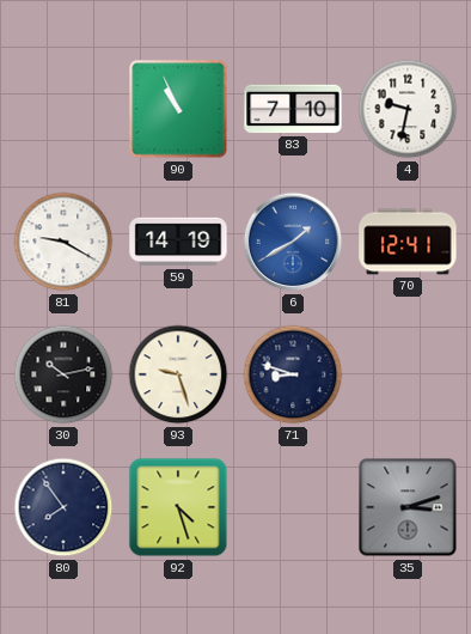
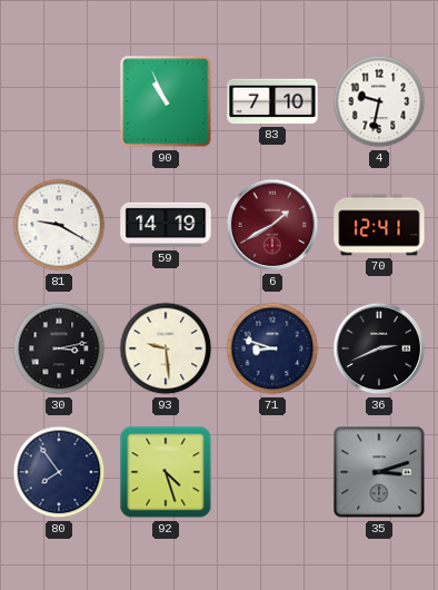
6 dial: blue -> burgundy (272, 225)
30: 10:13 -> 3:13 (59, 348)
93: 9:27 -> 9:29 (166, 348)
36: none -> 2:41 (379, 348)
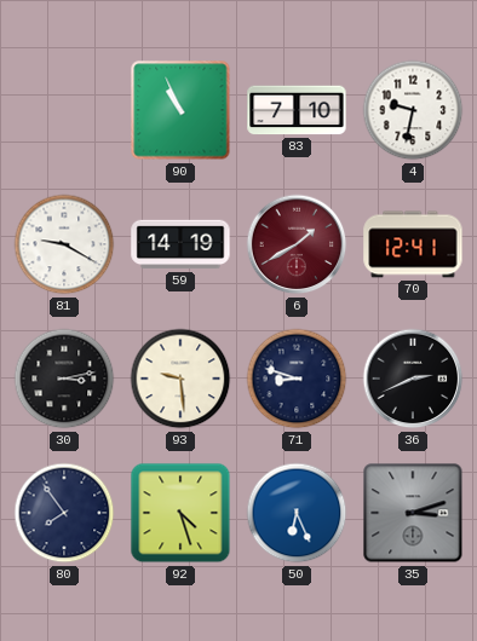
50: none -> 6:26 (297, 513)
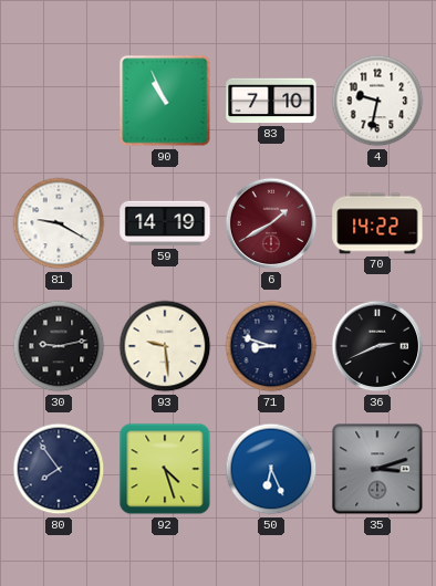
70: 12:41 -> 14:22 (377, 223)
30: 3:13 -> 9:13 (59, 346)
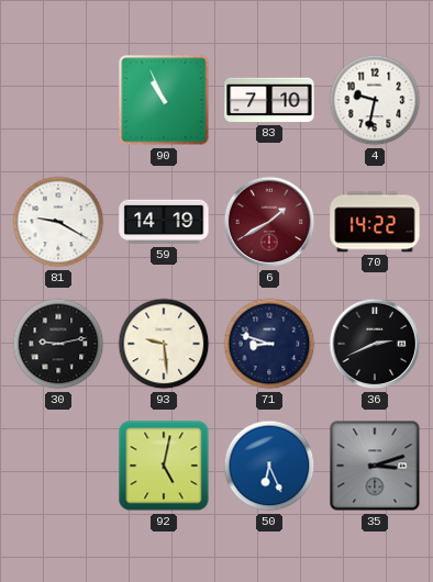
80: 7:54 -> none (59, 469)
92: 4:27 -> 5:02 (164, 466)
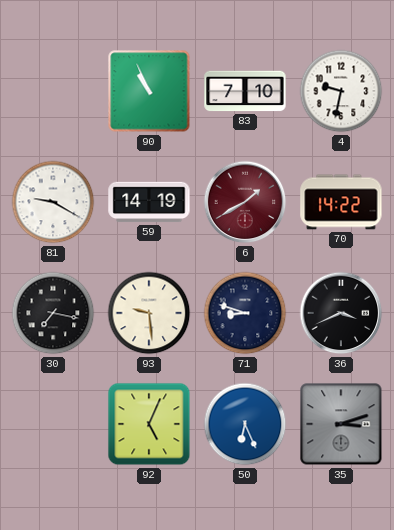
30: 9:13 -> 7:17 (53, 313)
36: 2:41 -> 3:41 (341, 313)
92: 5:02 -> 5:04 (149, 424)
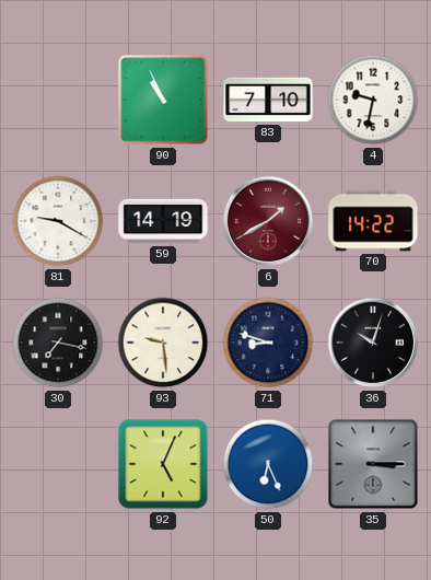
36: 3:41 -> 10:03 (373, 343)
35: 3:12 -> 3:15 (373, 464)
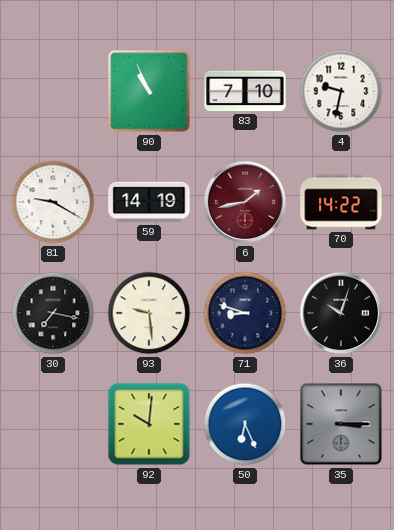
6: 1:40 -> 1:43 (245, 202)
92: 5:04 -> 10:01 (149, 424)
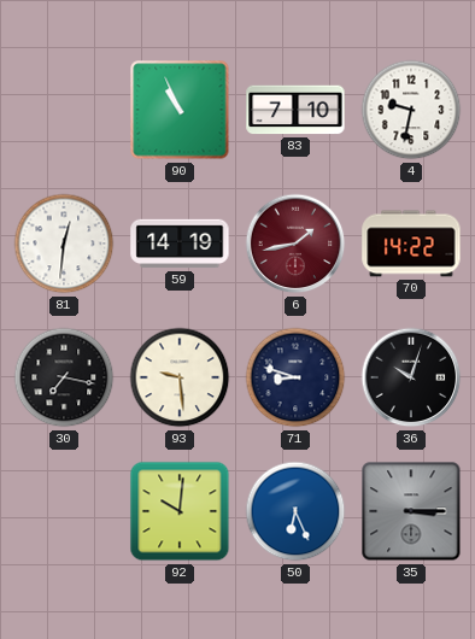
81: 9:20 -> 12:31 (64, 244)
